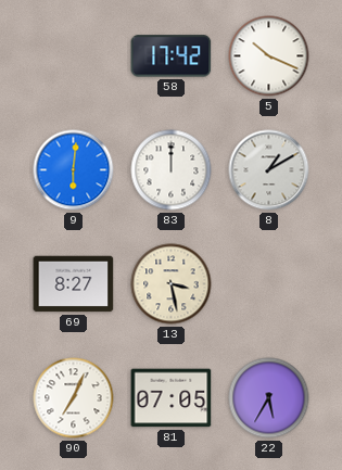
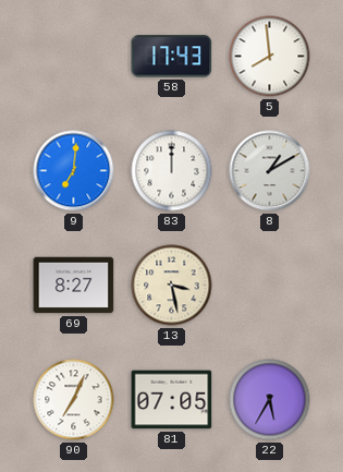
58: 17:42 -> 17:43 (172, 57)
5: 10:19 -> 7:59 (270, 57)
9: 6:01 -> 7:01 (74, 171)
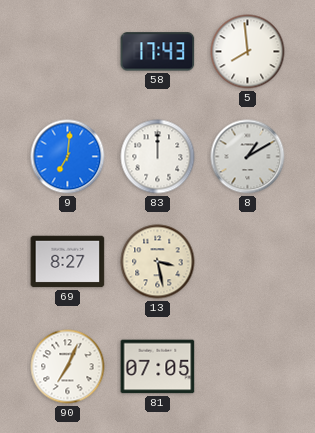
22: 5:35 -> none (270, 400)
